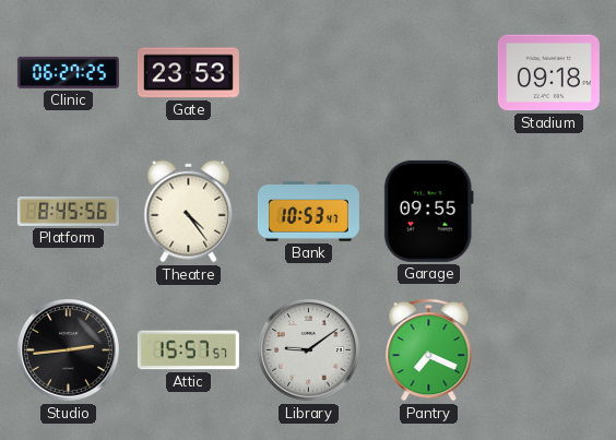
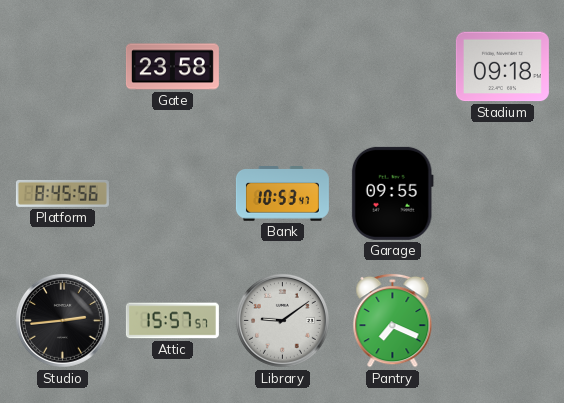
Clinic: 06:27 -> none (68, 72)
Gate: 23:53 -> 23:58 (172, 67)
Theatre: 4:24 -> none (189, 212)
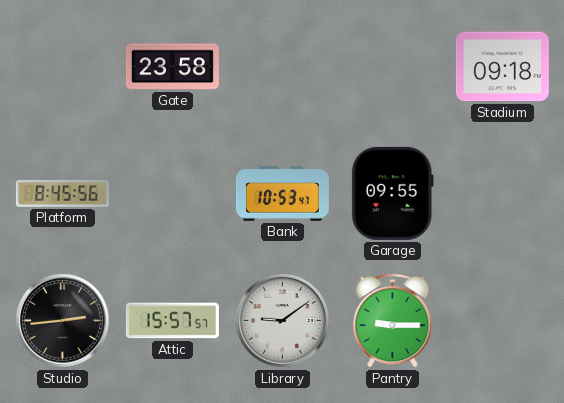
Pantry: 7:19 -> 9:15 (393, 320)
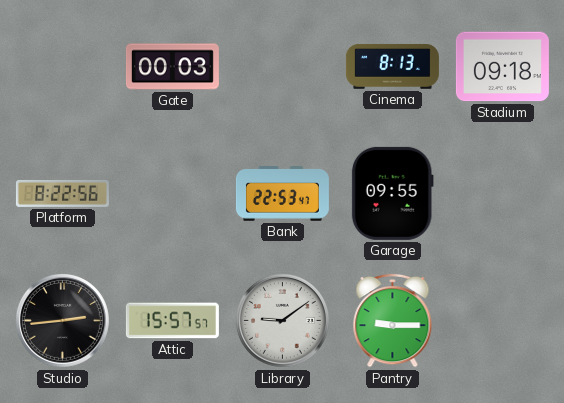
Gate: 23:58 -> 00:03 (172, 67)
Cinema: none -> 8:13 (392, 66)
Platform: 8:45 -> 8:22 (62, 193)
Bank: 10:53 -> 22:53 (282, 194)
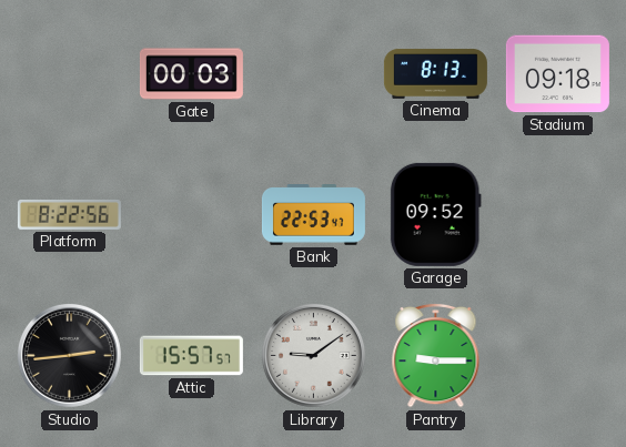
Garage: 09:55 -> 09:52 (435, 214)
